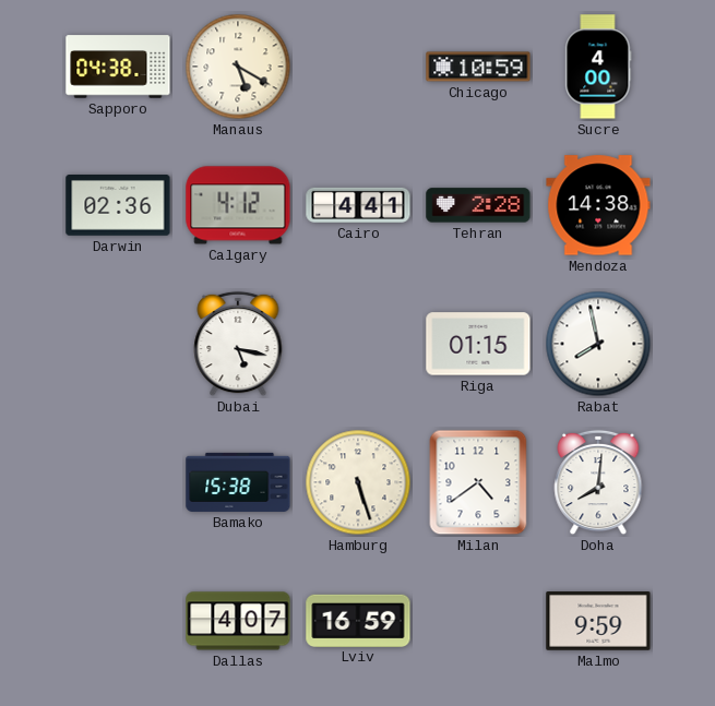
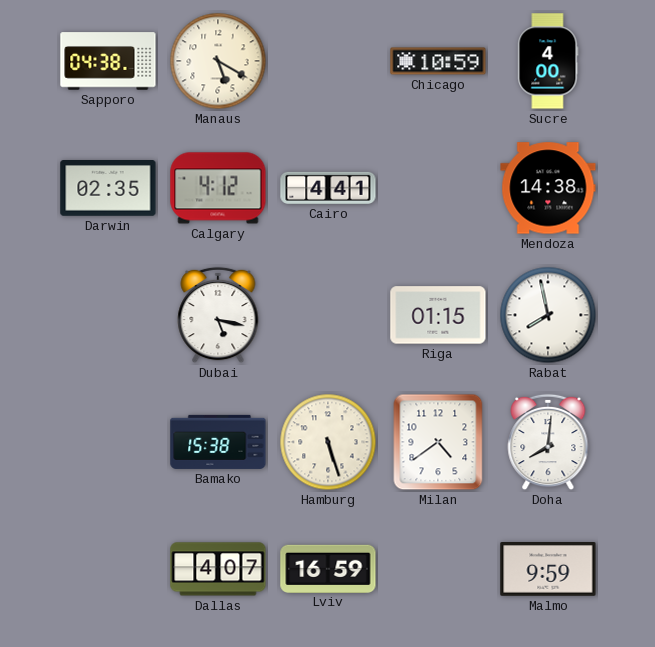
Darwin: 02:36 -> 02:35 (108, 189)
Tehran: 2:28 -> none (478, 205)
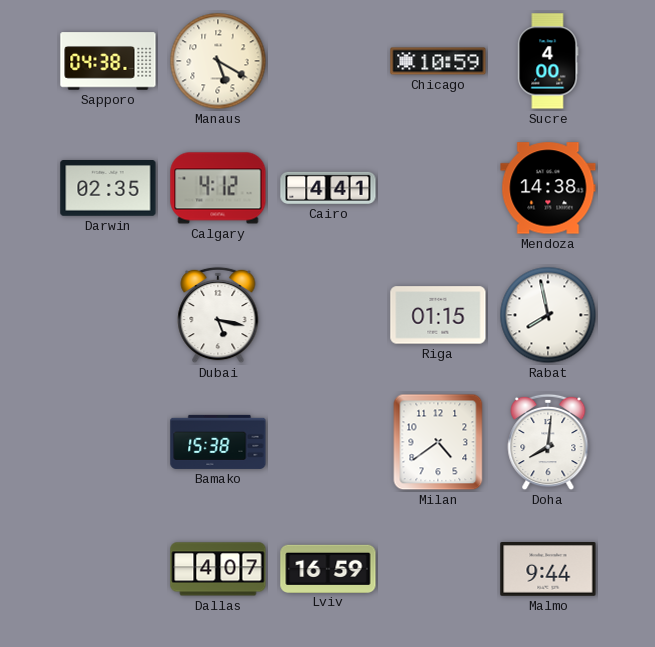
Hamburg: 5:27 -> none (328, 442)
Malmo: 9:59 -> 9:44 (548, 570)
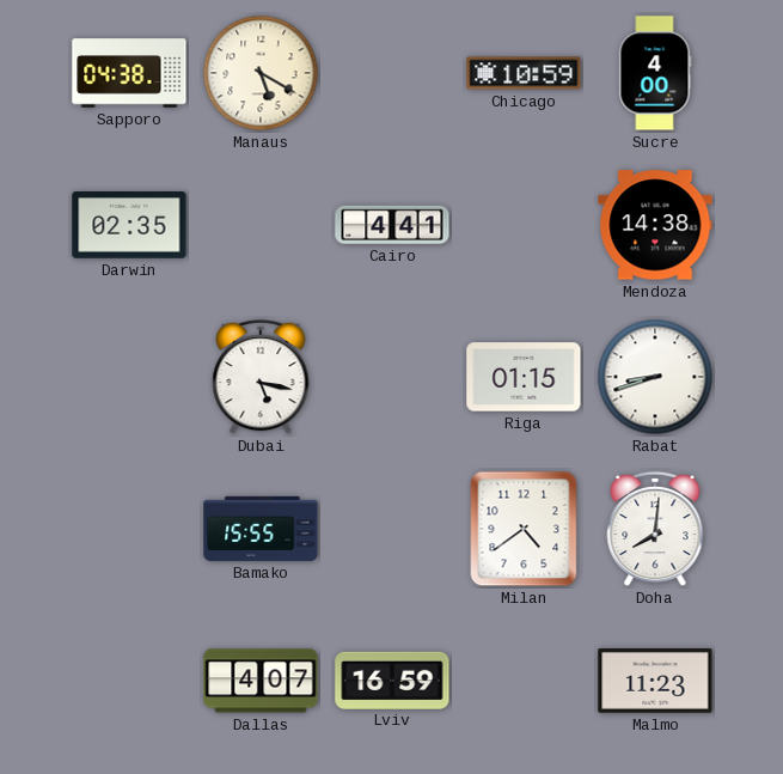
Calgary: 4:12 -> none (218, 188)
Rabat: 7:58 -> 8:42 (655, 377)
Bamako: 15:38 -> 15:55 (261, 529)
Malmo: 9:44 -> 11:23 (655, 682)
